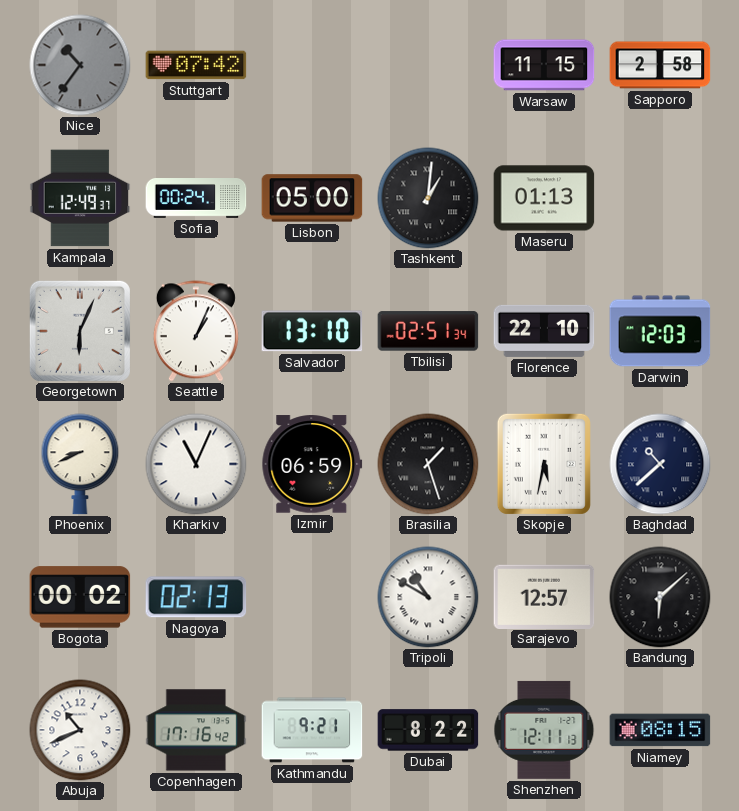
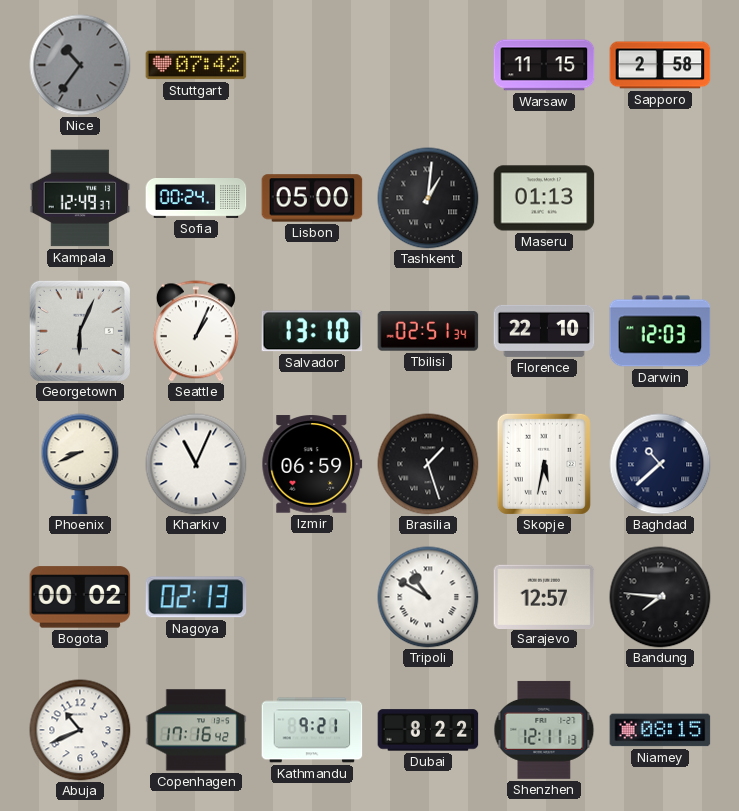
Bandung: 6:08 -> 7:46 (660, 597)
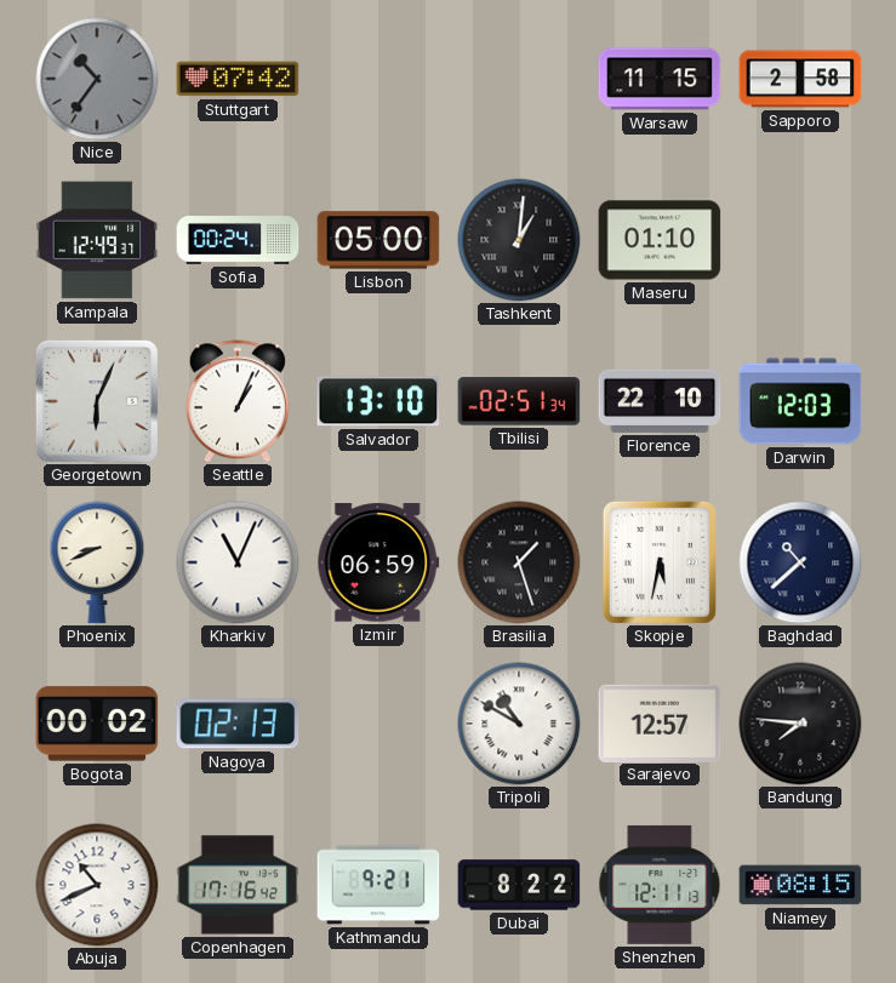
Maseru: 01:13 -> 01:10 (660, 240)
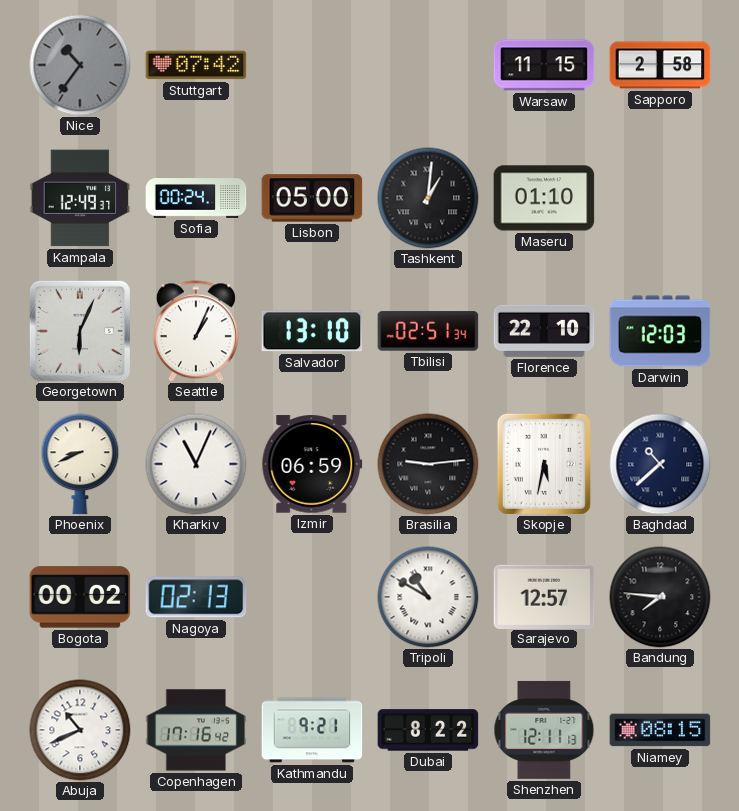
Brasilia: 1:27 -> 9:14 (428, 464)
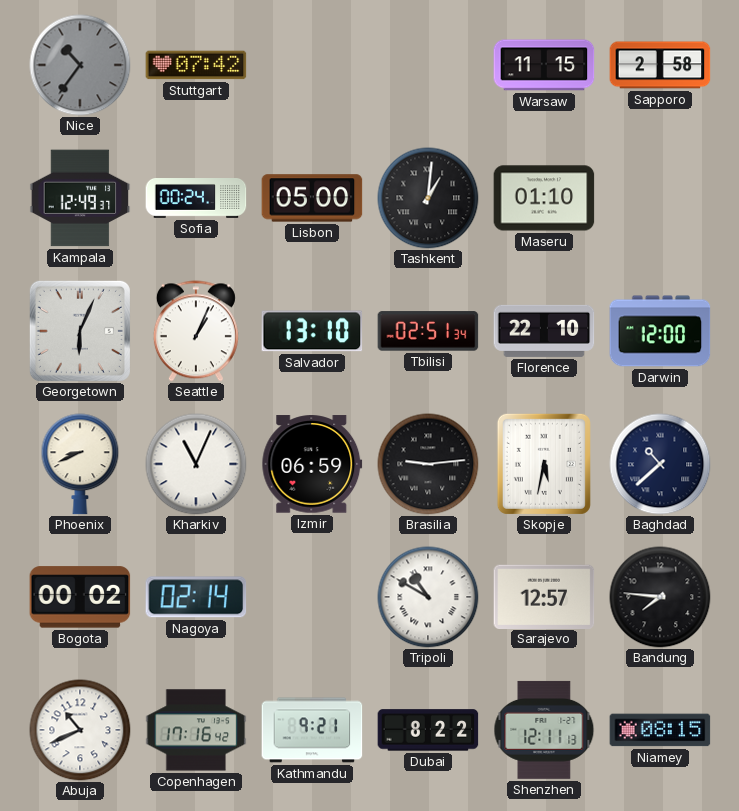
Darwin: 12:03 -> 12:00 (660, 331)
Nagoya: 02:13 -> 02:14 (196, 597)
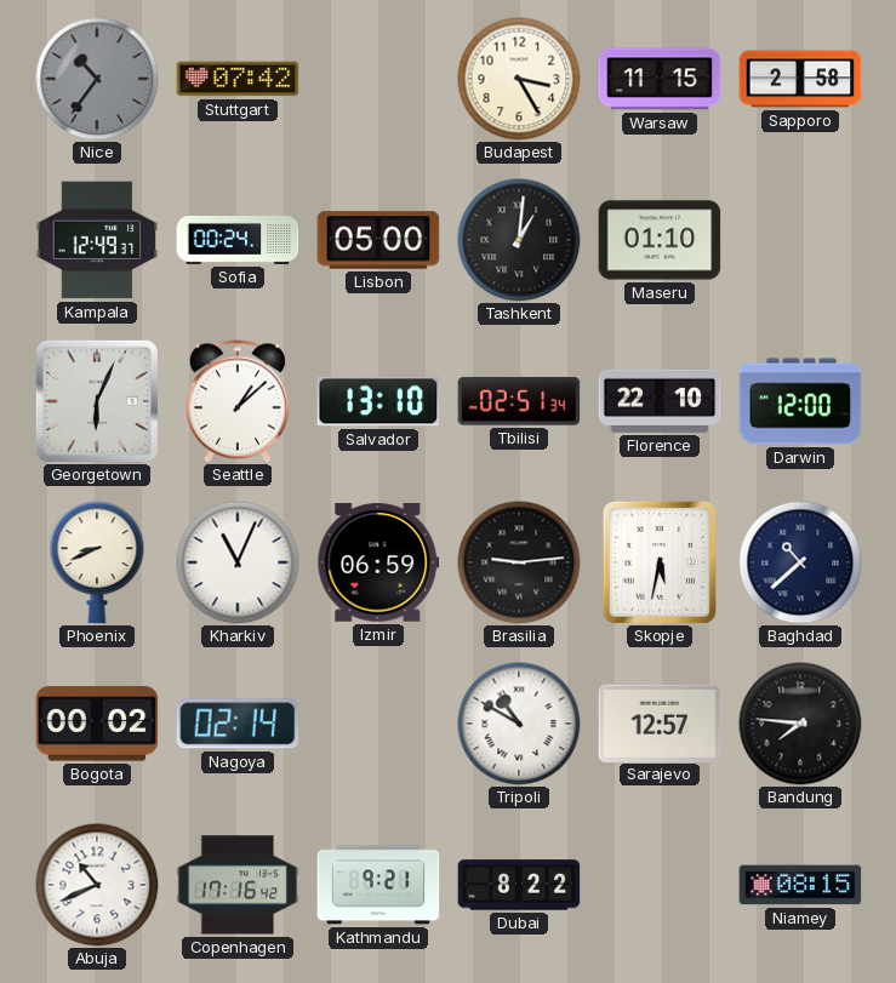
Budapest: none -> 3:25 (519, 79)
Seattle: 1:04 -> 1:08 (238, 401)
Shenzhen: 12:11 -> none (544, 730)
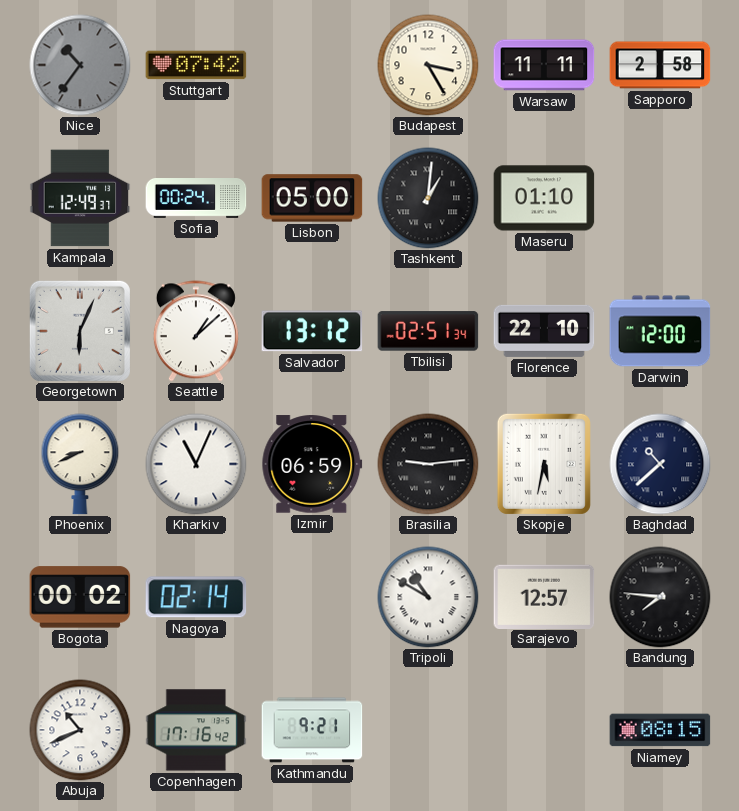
Warsaw: 11:15 -> 11:11 (544, 65)
Salvador: 13:10 -> 13:12 (312, 331)
Dubai: 8:22 -> none (519, 885)
